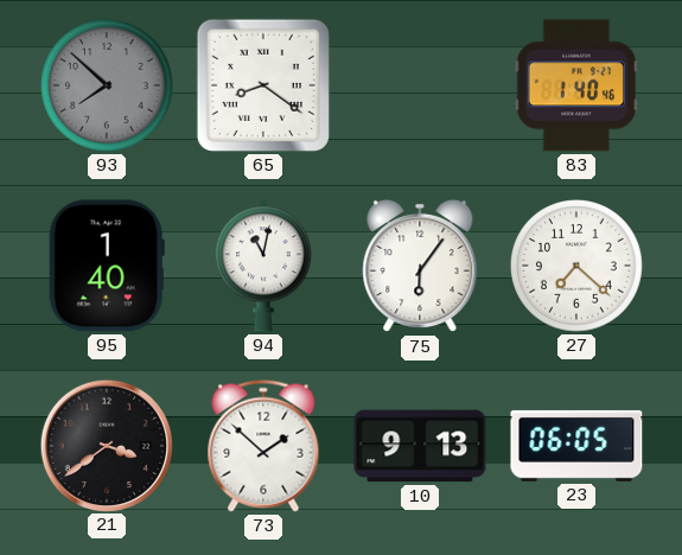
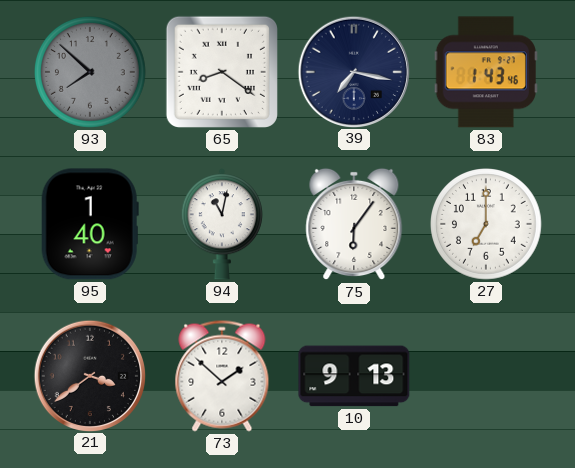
39: none -> 7:17 (353, 71)
83: 1:40 -> 1:43 (486, 72)
27: 7:22 -> 7:00 (487, 225)
23: 06:05 -> none (576, 446)
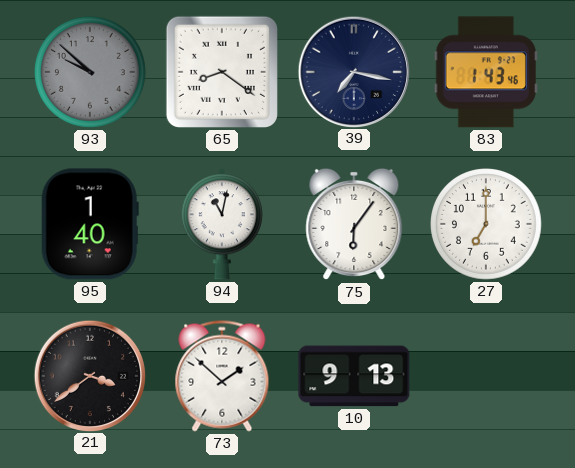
93: 7:52 -> 9:52 (91, 73)
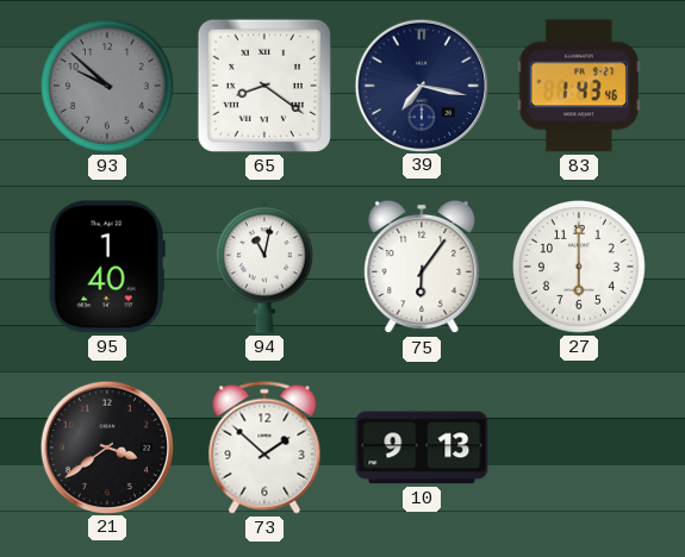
27: 7:00 -> 6:00 (580, 268)
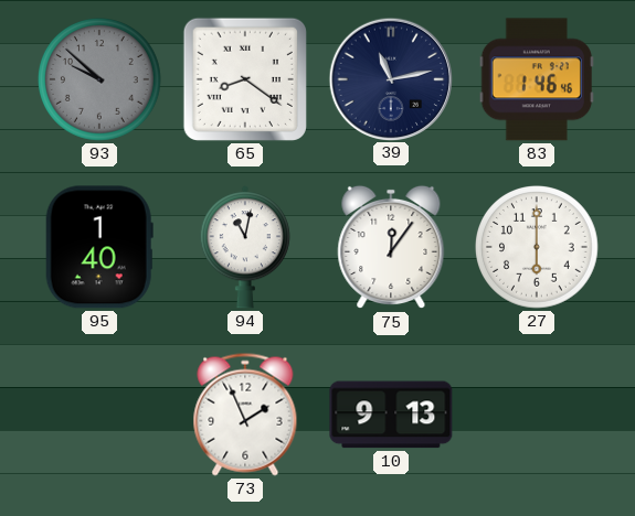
39: 7:17 -> 11:13 (390, 78)
83: 1:43 -> 1:46 (537, 79)
75: 6:06 -> 12:06 (391, 247)
21: 3:39 -> none (106, 446)
73: 1:52 -> 1:56 (245, 415)
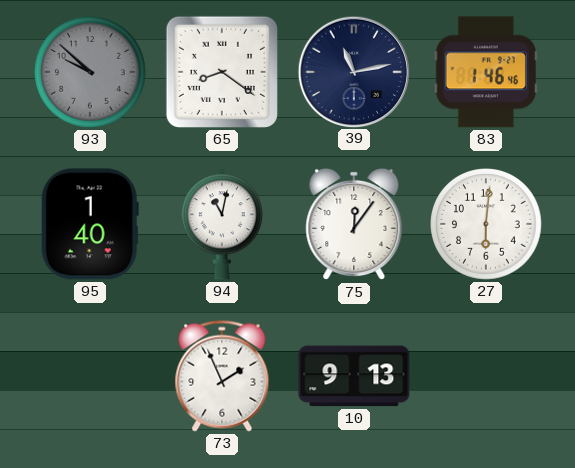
27: 6:00 -> 6:01 (487, 225)
